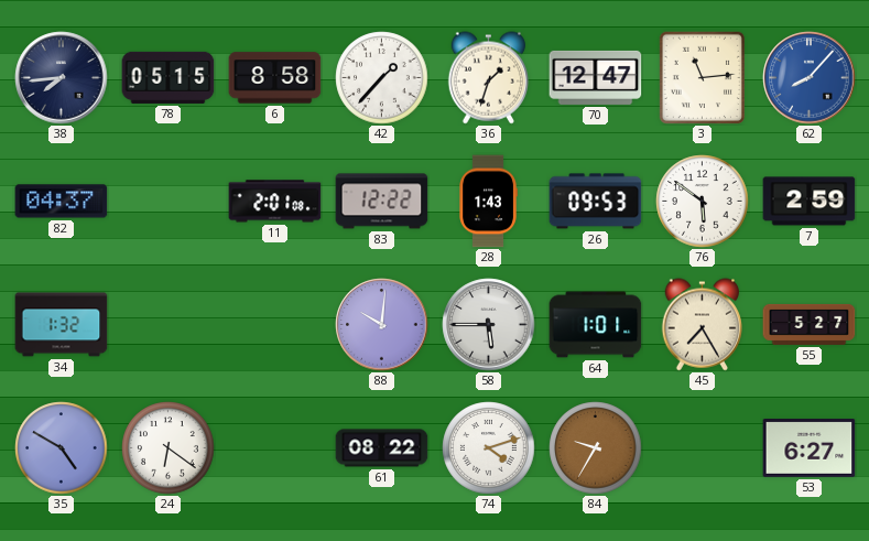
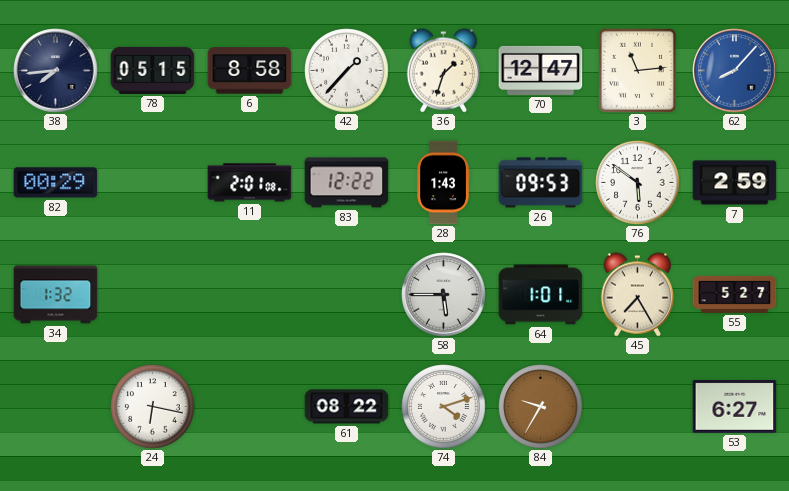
82: 04:37 -> 00:29 (56, 183)
88: 10:01 -> none (382, 325)
35: 4:50 -> none (62, 448)
24: 6:21 -> 6:17 (153, 407)
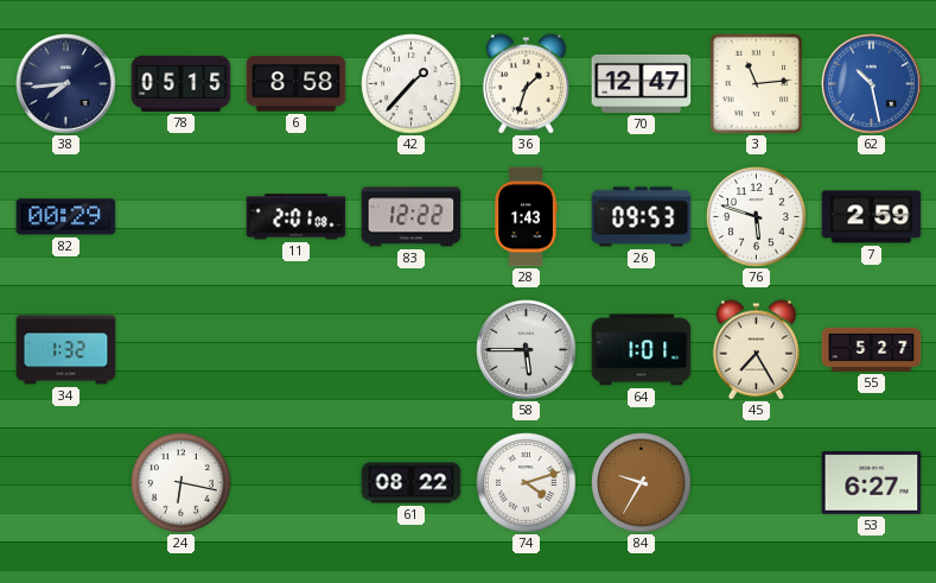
62: 8:07 -> 10:28 (872, 84)
76: 5:51 -> 5:48 (757, 217)
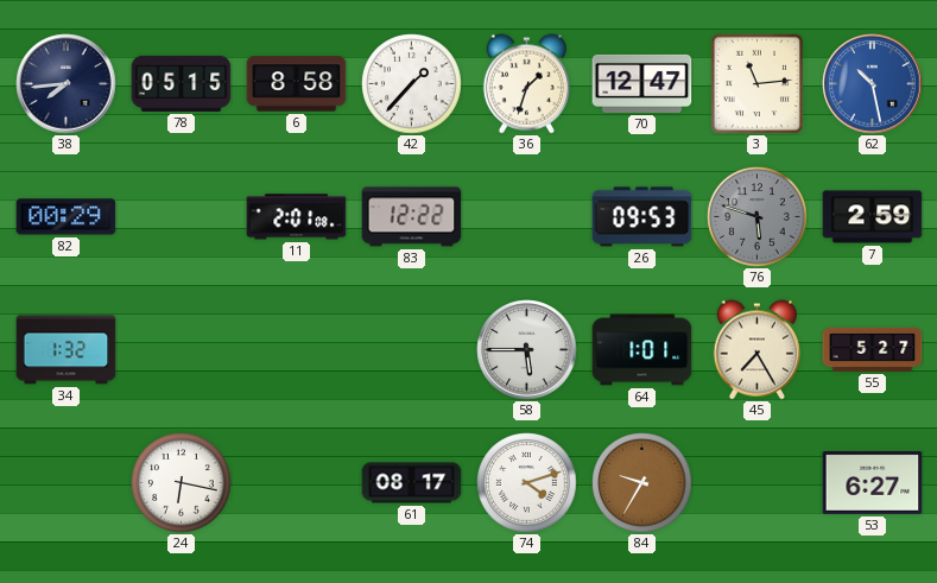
28: 1:43 -> none (526, 217)
76 dial: white -> grey (758, 217)
61: 08:22 -> 08:17 (412, 483)
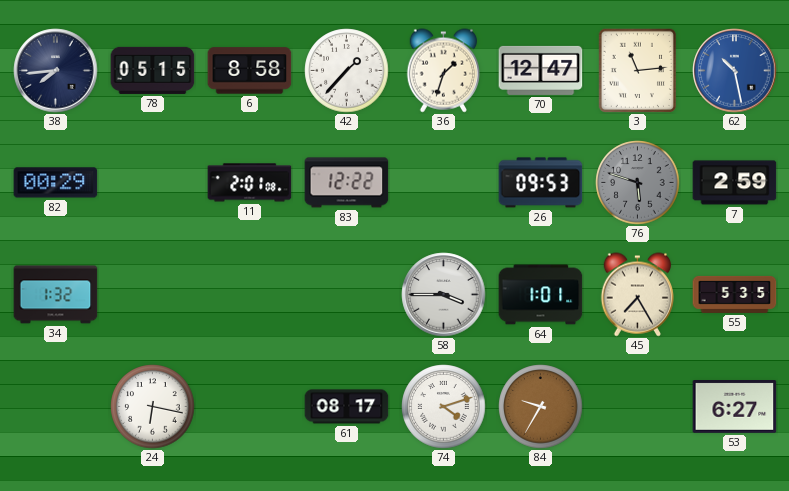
58: 5:45 -> 3:45 (444, 295)
55: 5:27 -> 5:35 (735, 294)
